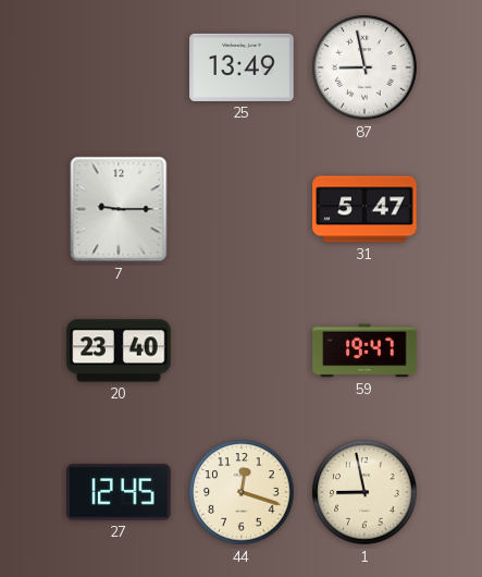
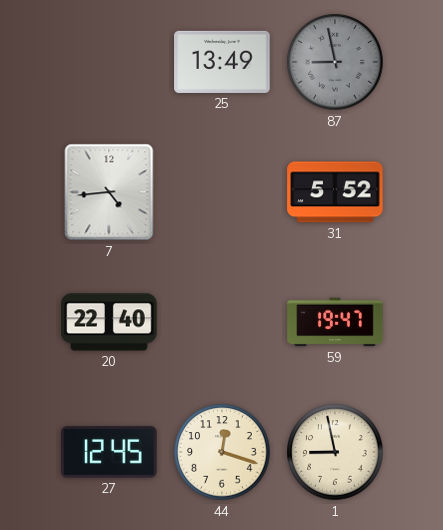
87 dial: white -> grey (335, 62)
7: 9:15 -> 4:44 (109, 192)
31: 5:47 -> 5:52 (335, 192)
20: 23:40 -> 22:40 (109, 322)
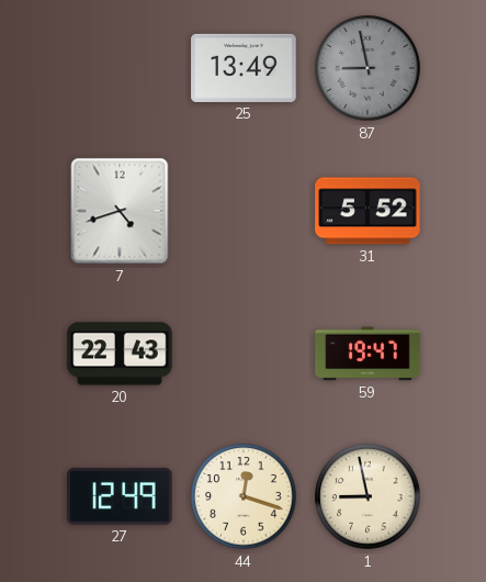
7: 4:44 -> 4:42 (120, 211)
20: 22:40 -> 22:43 (120, 354)
27: 12:45 -> 12:49 (120, 496)
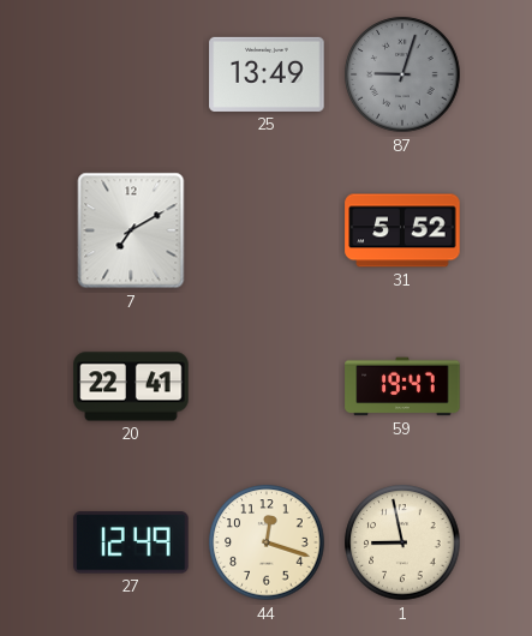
87: 8:58 -> 9:03 (402, 74)
7: 4:42 -> 7:10 (131, 230)
20: 22:43 -> 22:41 (131, 386)
